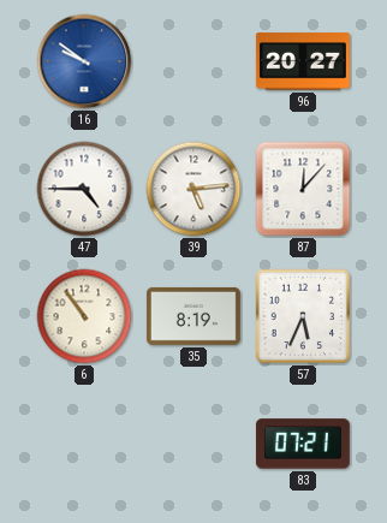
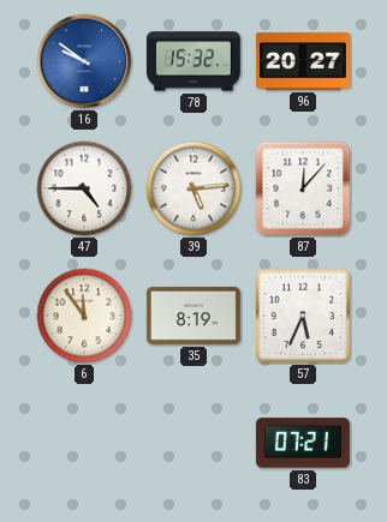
78: none -> 15:32 (194, 61)
6: 10:54 -> 11:54 (84, 316)
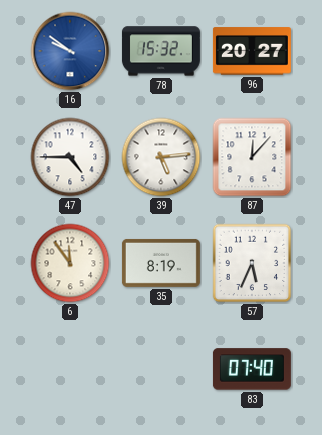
83: 07:21 -> 07:40 (252, 369)
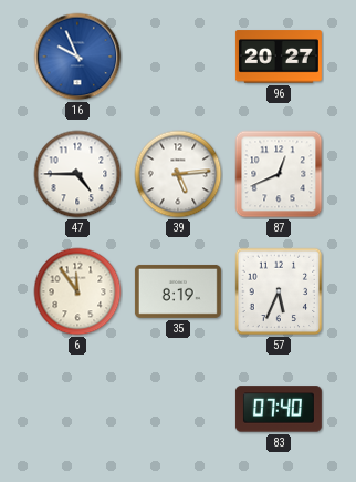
16: 9:51 -> 9:56 (77, 57)
78: 15:32 -> none (161, 51)
87: 12:07 -> 12:41 (279, 174)
